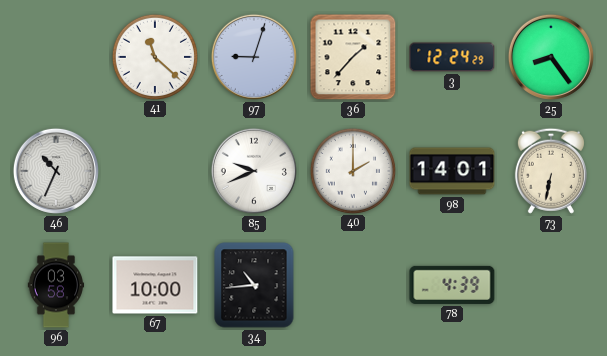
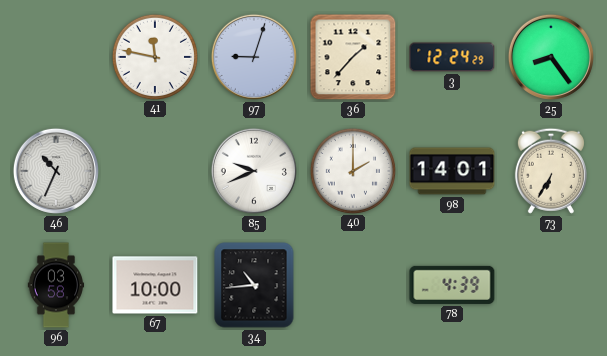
41: 11:22 -> 11:47 (154, 56)
73: 6:32 -> 6:35 (551, 171)
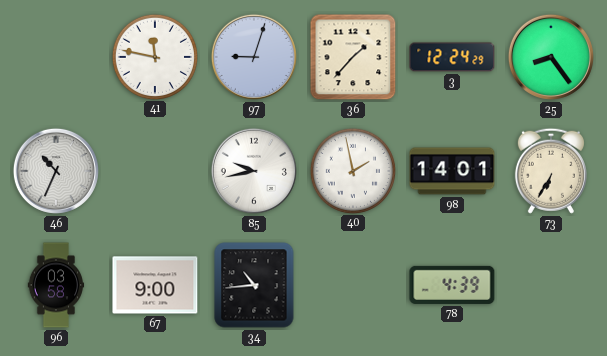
85: 9:41 -> 9:43 (254, 171)
40: 2:00 -> 1:58 (352, 170)
67: 10:00 -> 9:00 (155, 285)
